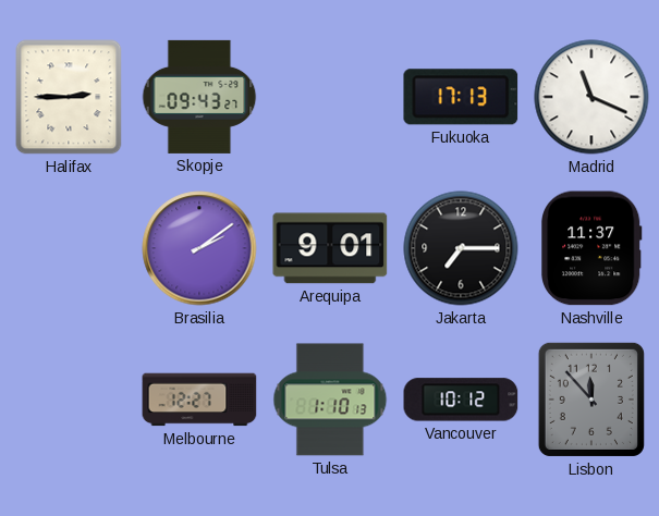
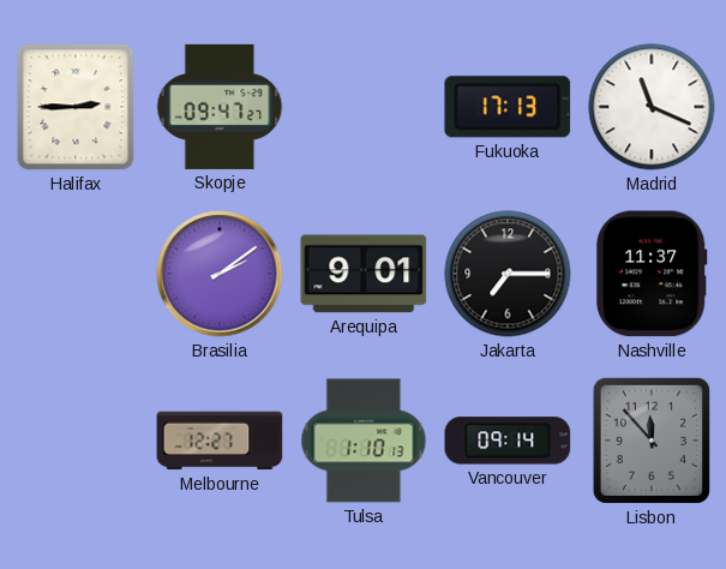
Skopje: 09:43 -> 09:47 (220, 107)
Vancouver: 10:12 -> 09:14 (508, 441)
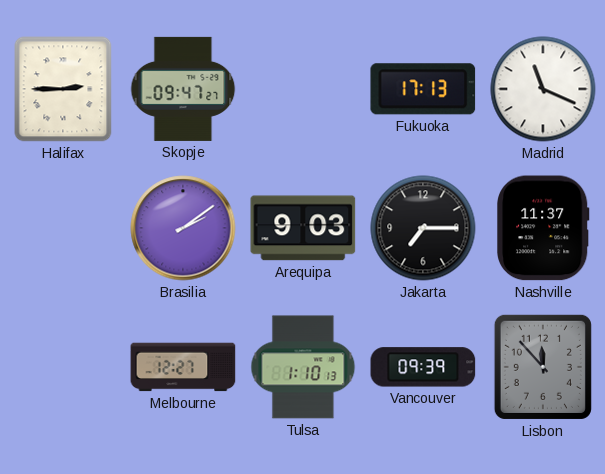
Arequipa: 9:01 -> 9:03 (303, 228)
Vancouver: 09:14 -> 09:39 (423, 367)
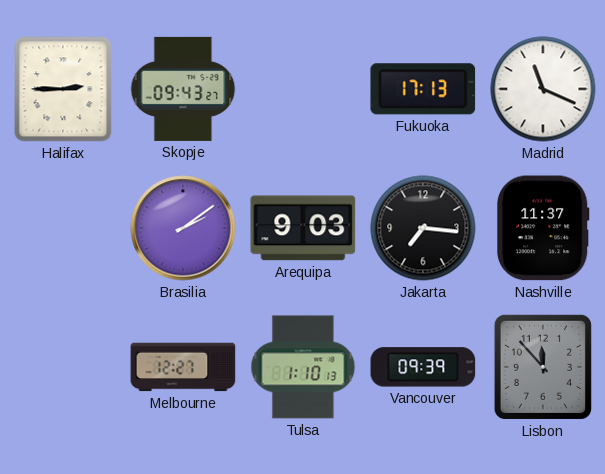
Skopje: 09:47 -> 09:43 (183, 89)
Jakarta: 7:15 -> 7:16 (423, 228)
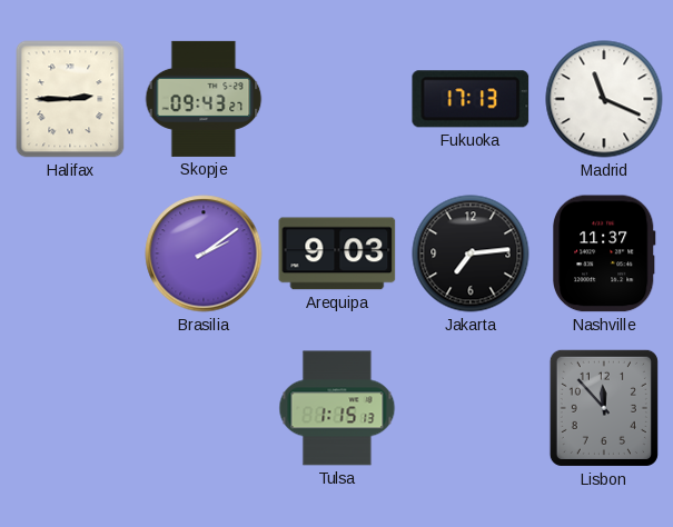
Jakarta: 7:16 -> 7:14 (471, 253)
Melbourne: 12:27 -> none (183, 367)
Tulsa: 1:10 -> 1:15 (337, 408)
Vancouver: 09:39 -> none (423, 367)
